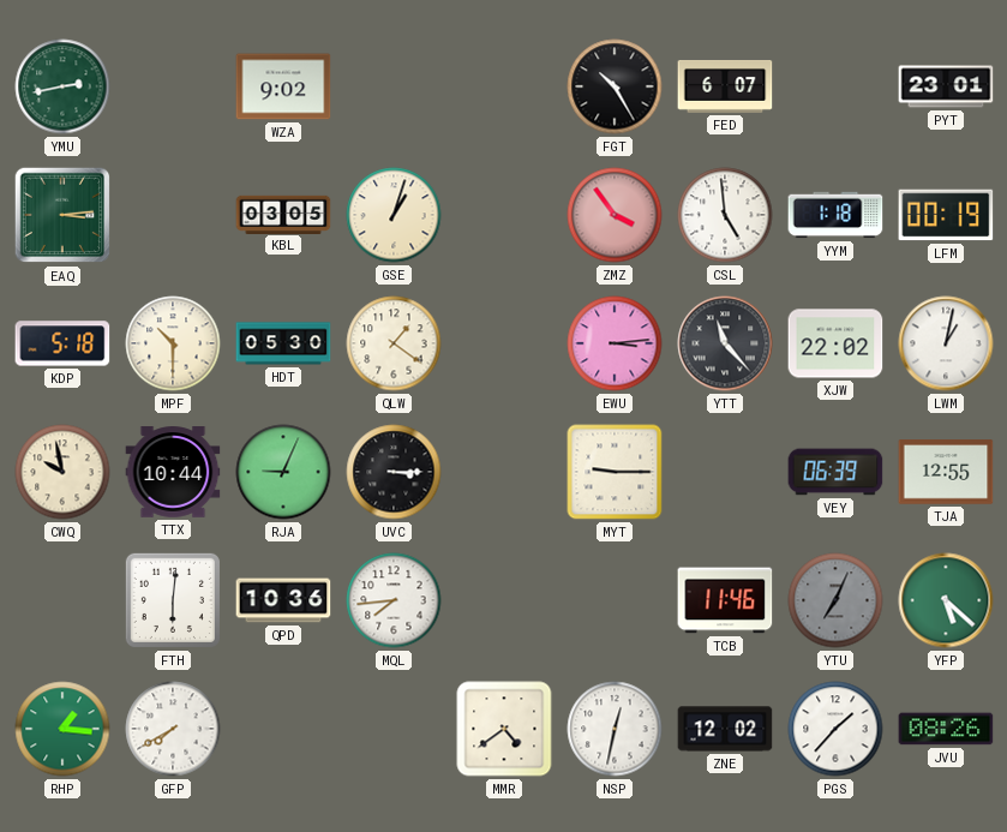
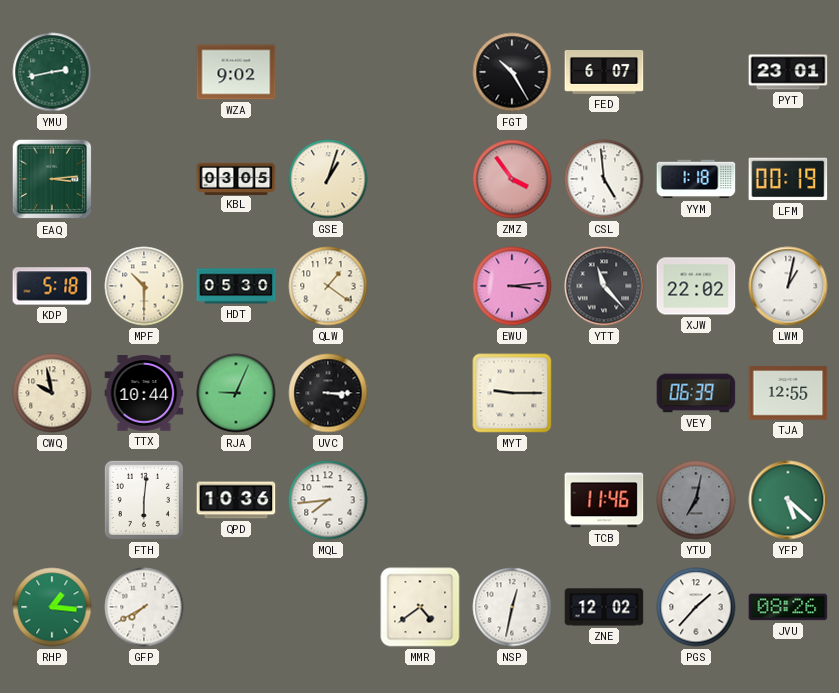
YTU: 7:04 -> 7:02 (696, 500)
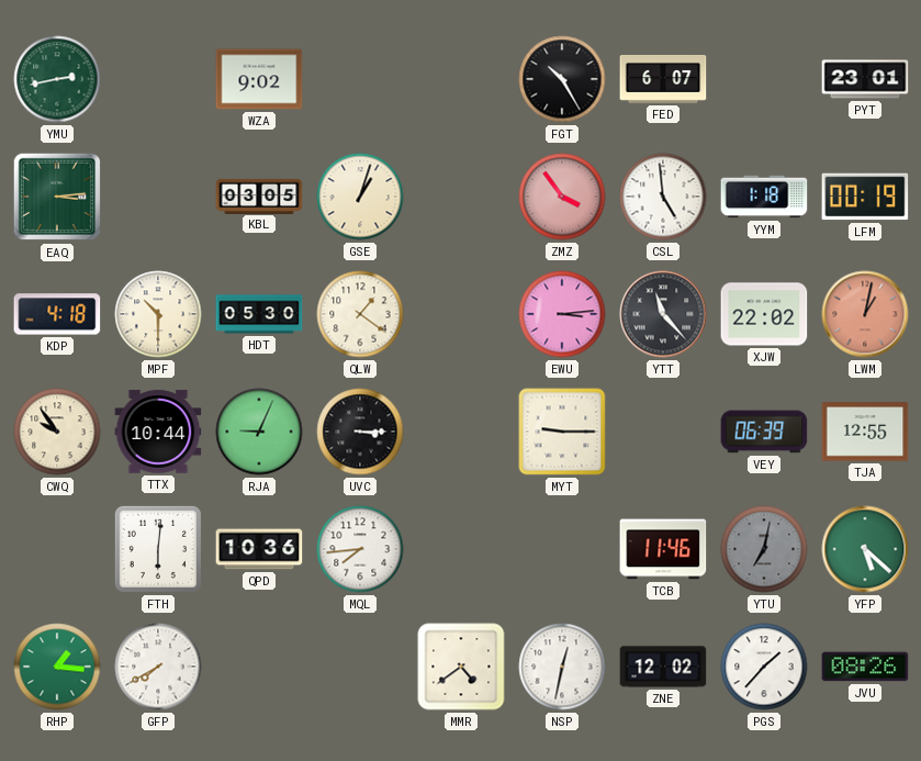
KDP: 5:18 -> 4:18 (57, 314)
LWM dial: white -> salmon (865, 314)
CWQ: 9:58 -> 9:54 (57, 432)
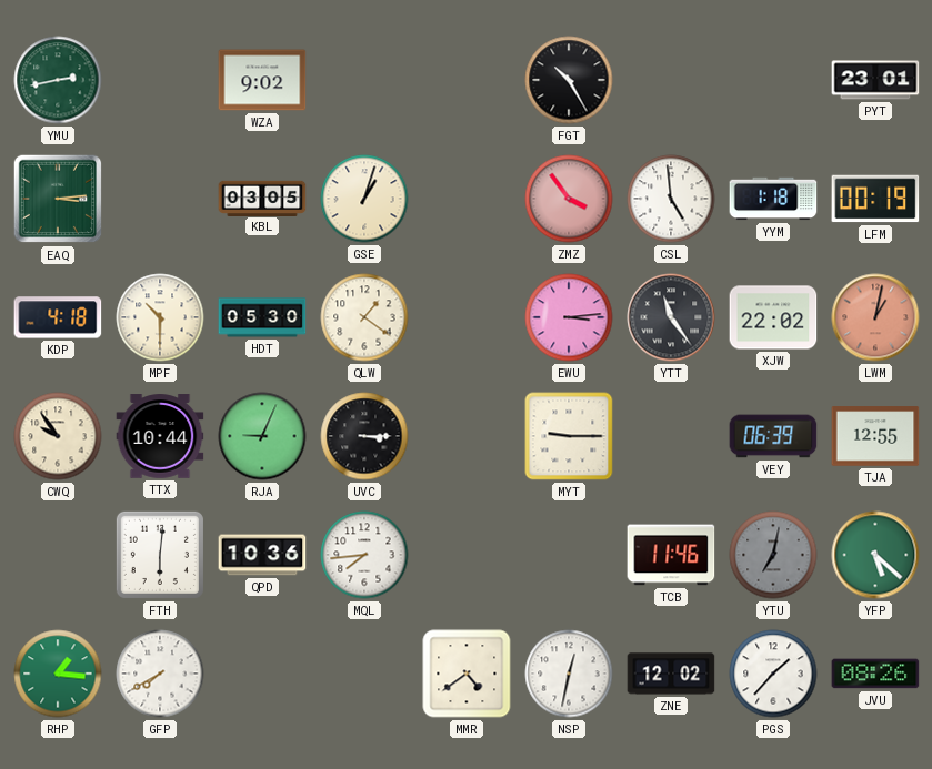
FED: 6:07 -> none (663, 80)
YTT: 11:23 -> 11:24 (671, 317)
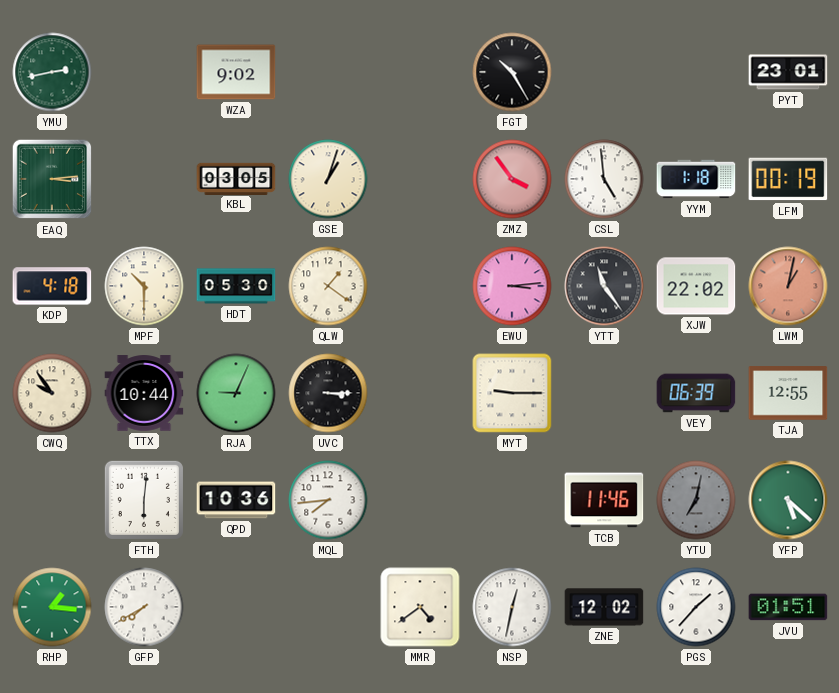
JVU: 08:26 -> 01:51 (788, 607)
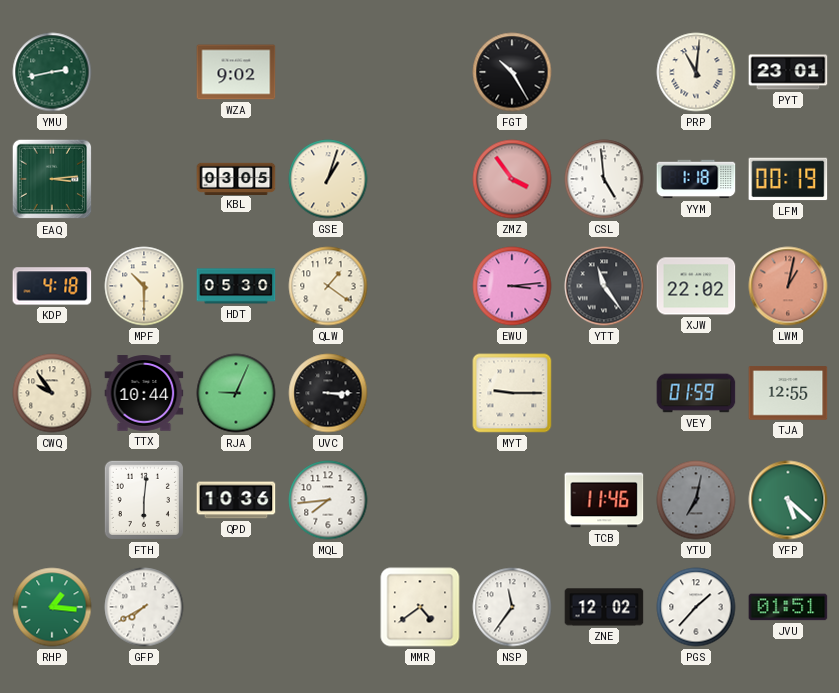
PRP: none -> 11:01 (696, 72)
VEY: 06:39 -> 01:59 (696, 393)
NSP: 12:32 -> 11:36 (512, 607)
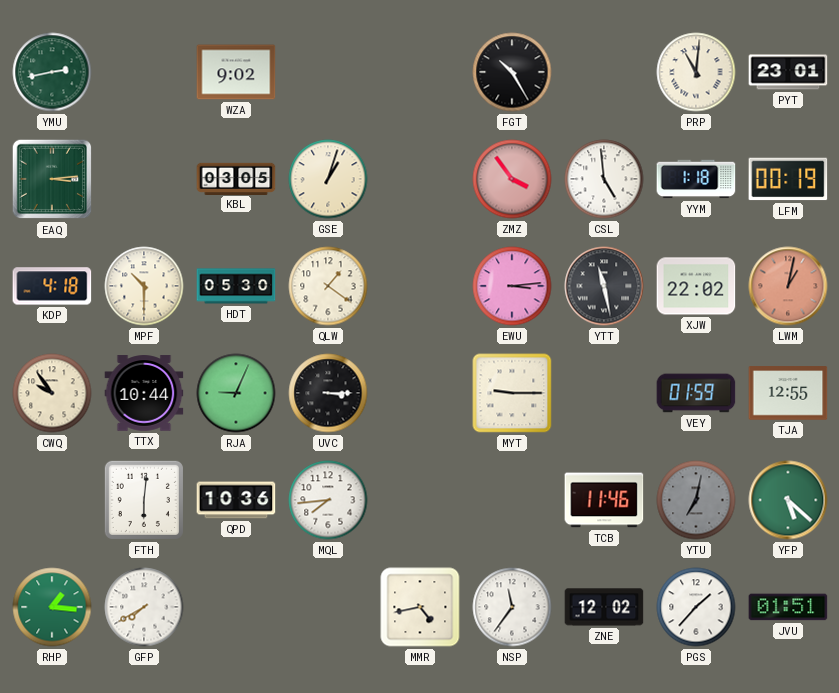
YTT: 11:24 -> 11:28 (604, 286)
MMR: 4:39 -> 4:43 (420, 607)
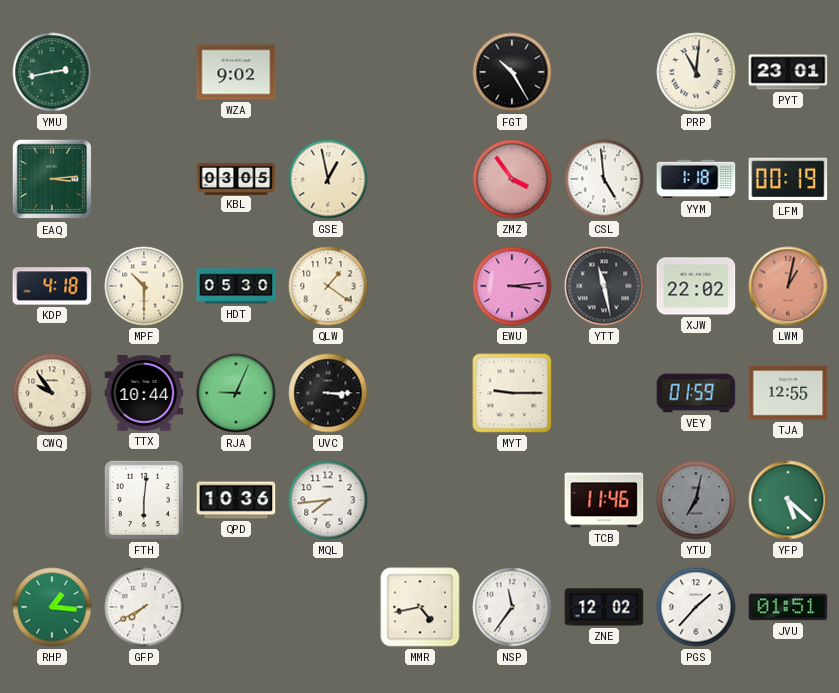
GSE: 1:03 -> 12:58 (328, 179)
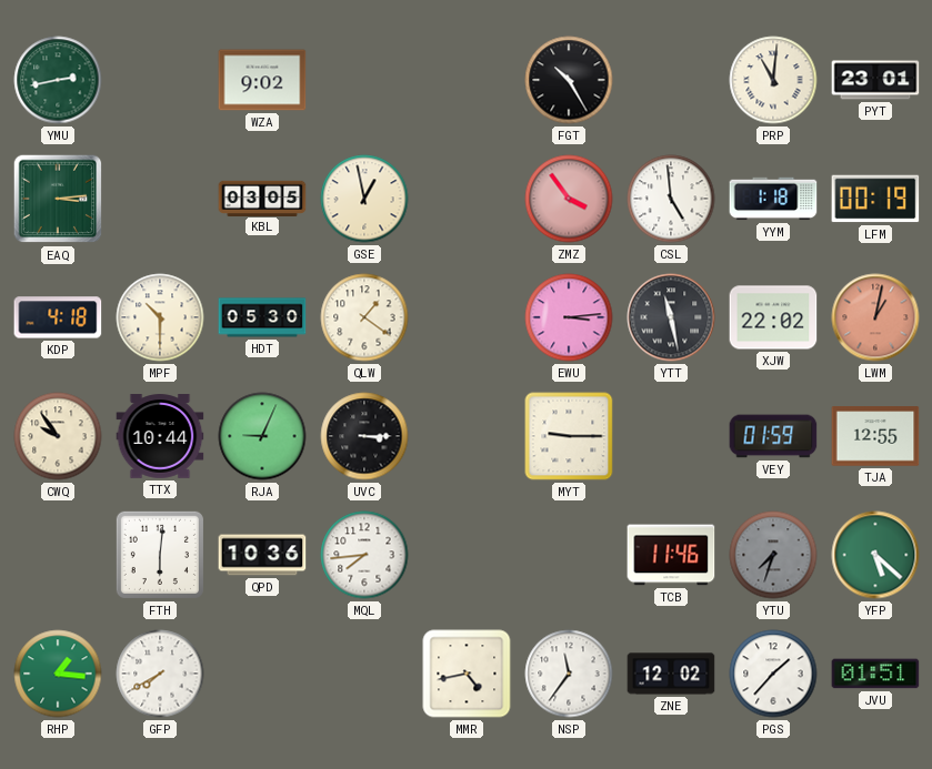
YTU: 7:02 -> 7:33 (773, 555)
